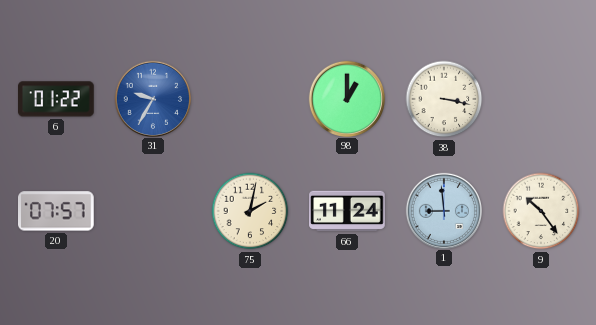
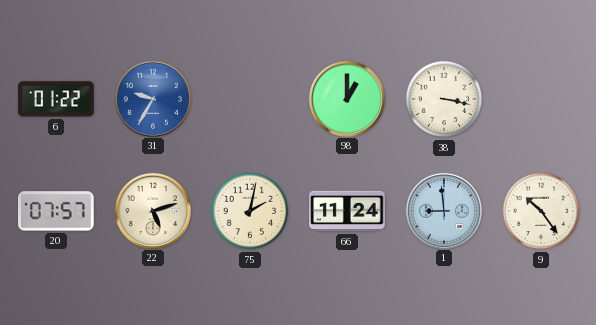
22: none -> 5:12 (152, 210)
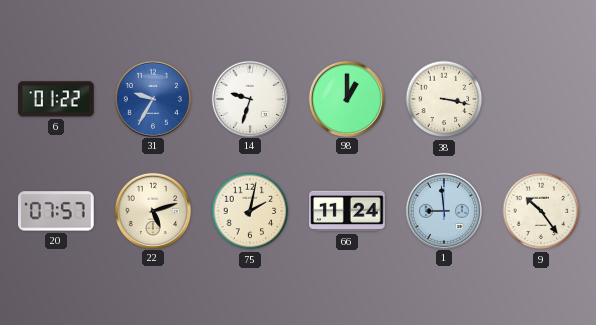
14: none -> 9:33 (249, 98)
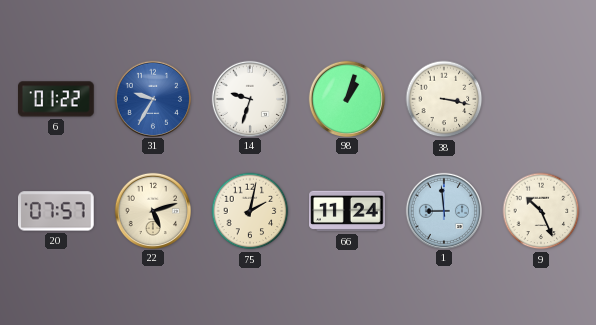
98: 1:00 -> 1:03 (346, 98)
9: 10:24 -> 10:26 (541, 211)
